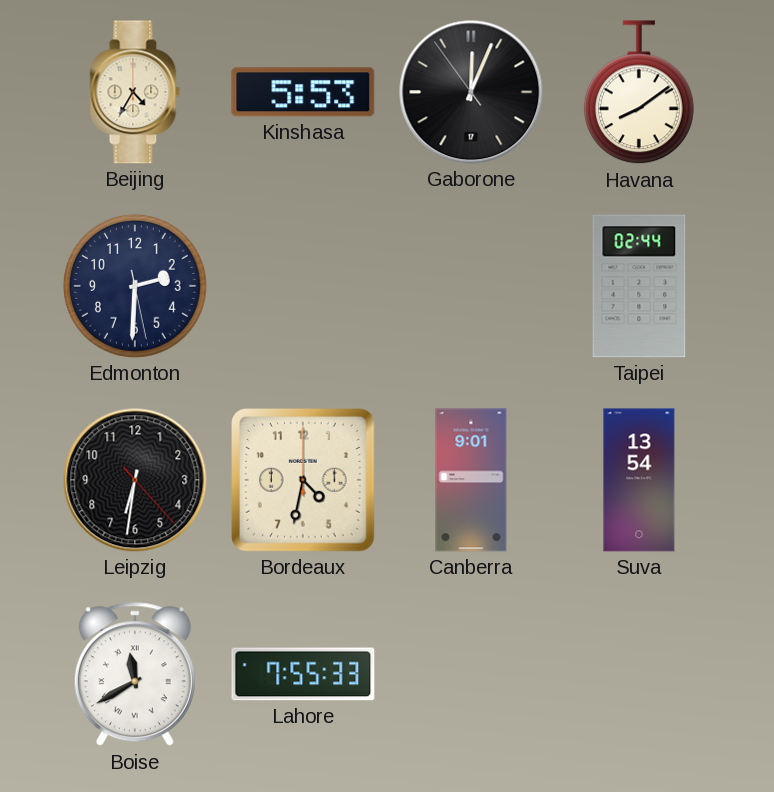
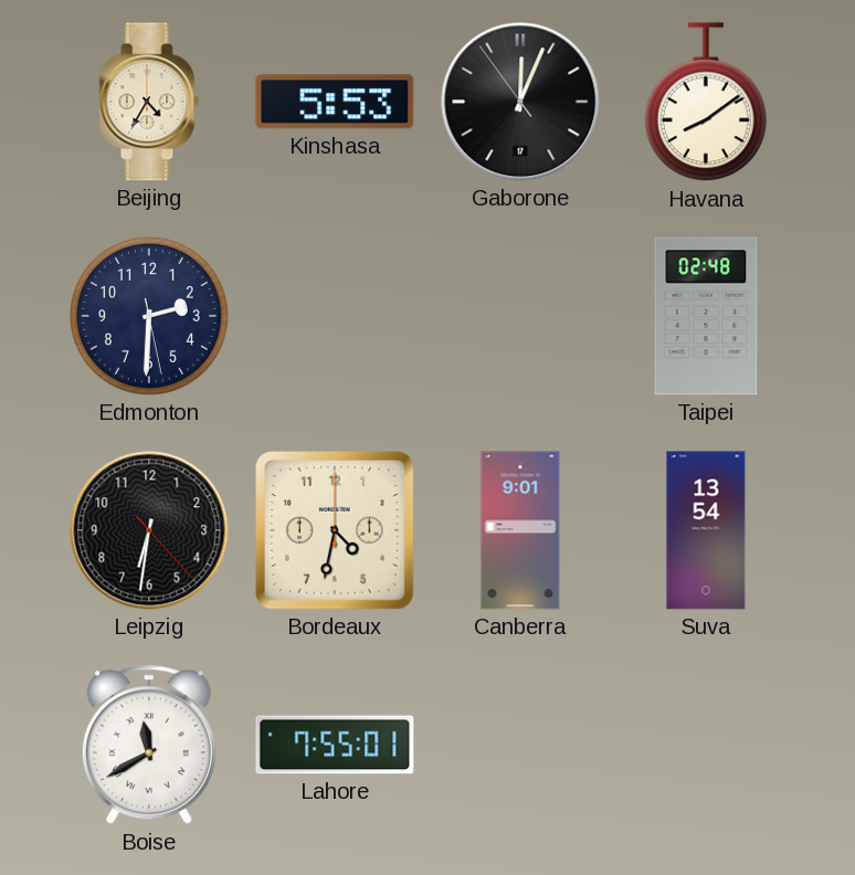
Taipei: 02:44 -> 02:48 (706, 316)
Lahore: 7:55:33 -> 7:55:01 (335, 745)
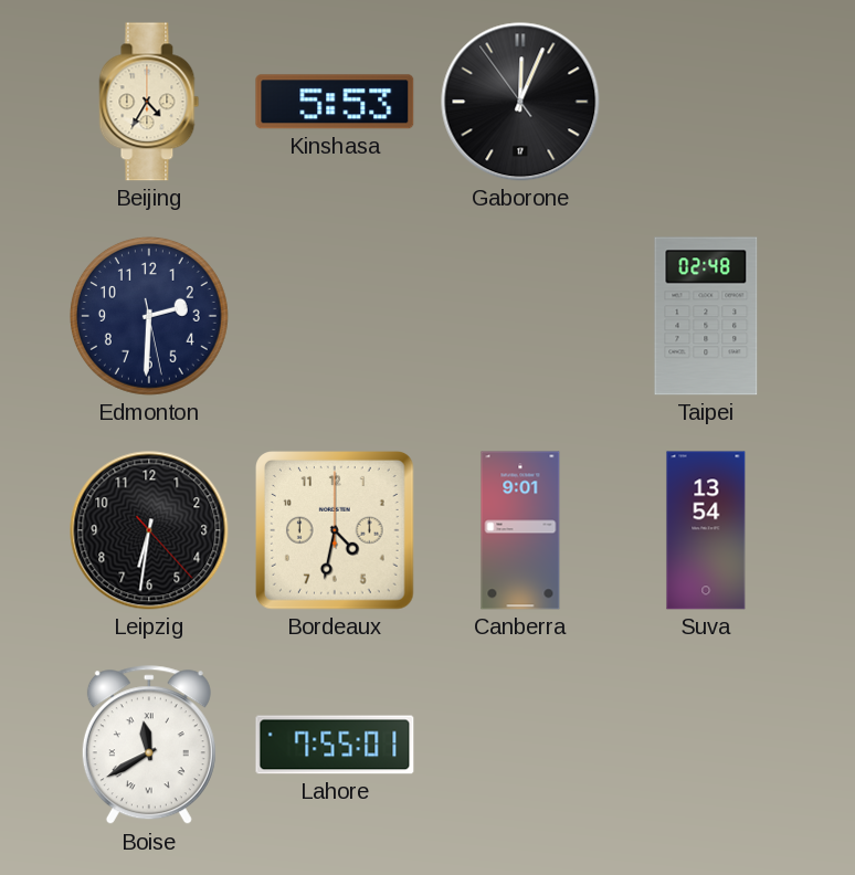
Havana: 8:09 -> none (706, 103)
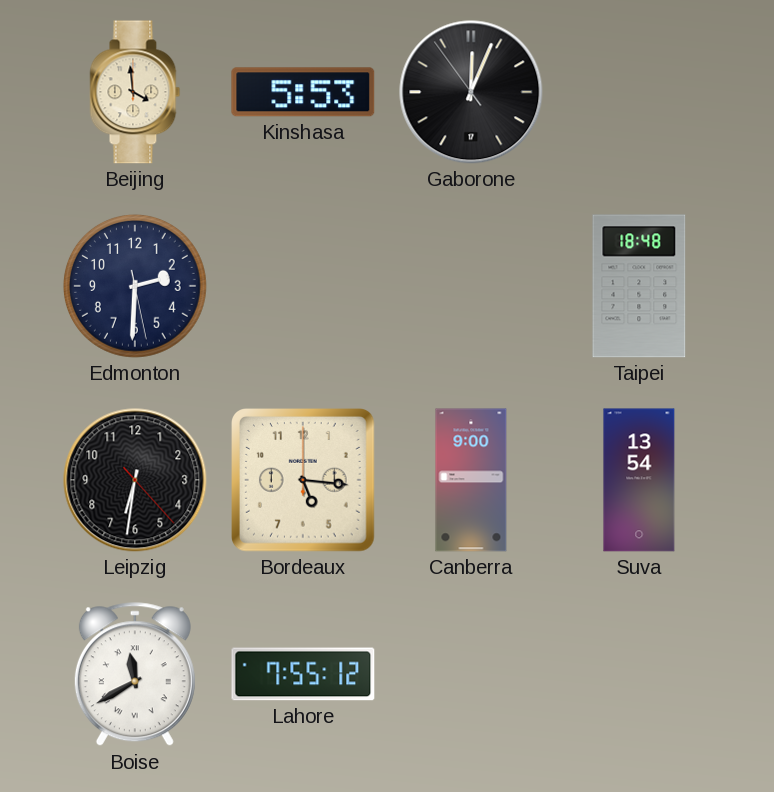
Beijing: 4:35 -> 3:59 (135, 92)
Taipei: 02:48 -> 18:48 (639, 286)
Bordeaux: 4:32 -> 5:16 (304, 481)
Canberra: 9:01 -> 9:00 (471, 480)
Lahore: 7:55:01 -> 7:55:12 (303, 674)
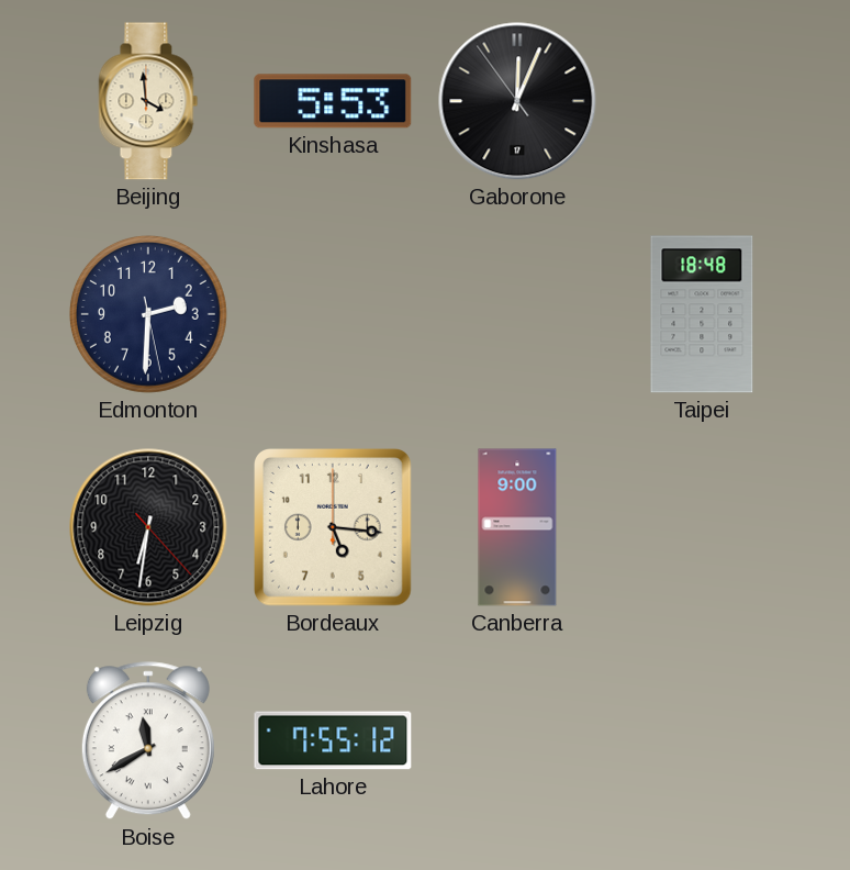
Suva: 13:54 -> none (639, 480)
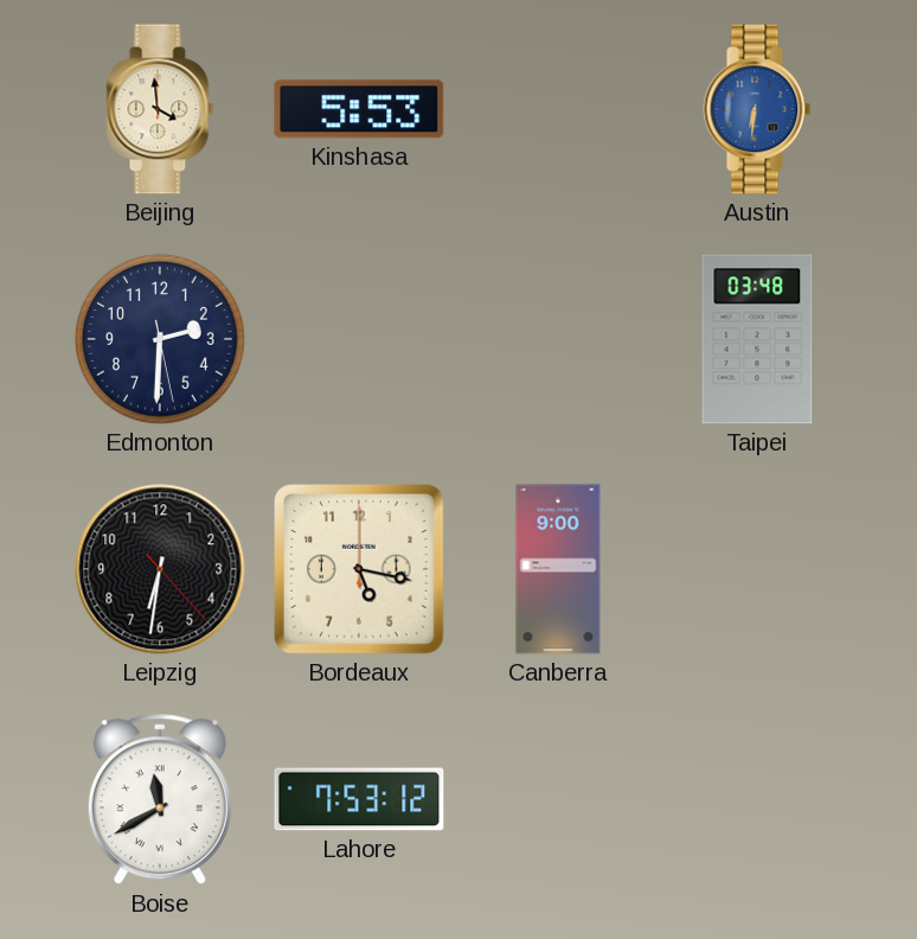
Gaborone: 12:03 -> none (517, 101)
Austin: none -> 6:31 (757, 109)
Taipei: 18:48 -> 03:48 (757, 339)
Bordeaux: 5:16 -> 5:17 (360, 570)
Lahore: 7:55 -> 7:53 (359, 799)
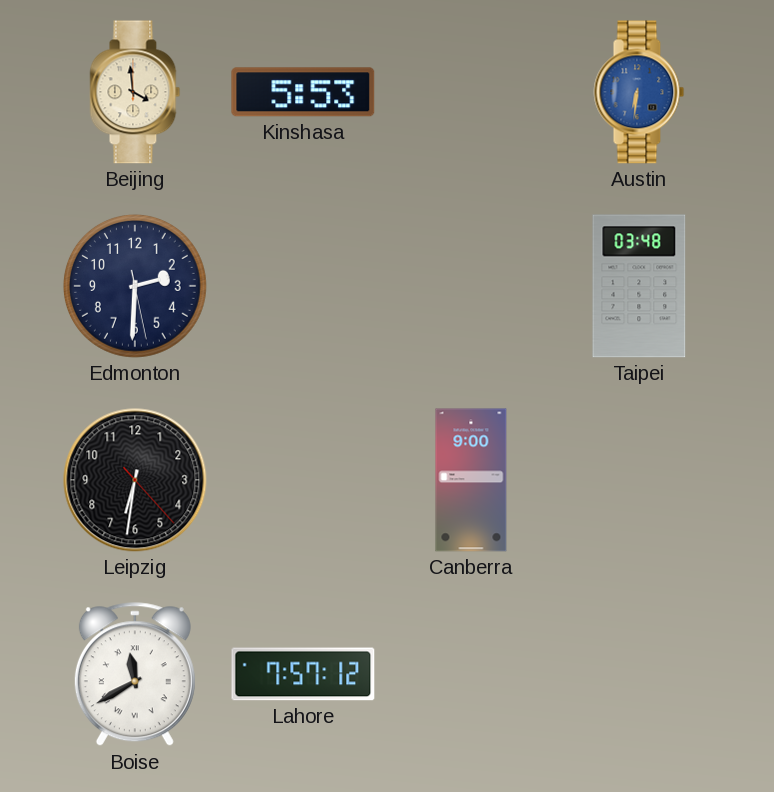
Bordeaux: 5:17 -> none (360, 570)
Lahore: 7:53 -> 7:57 (303, 674)
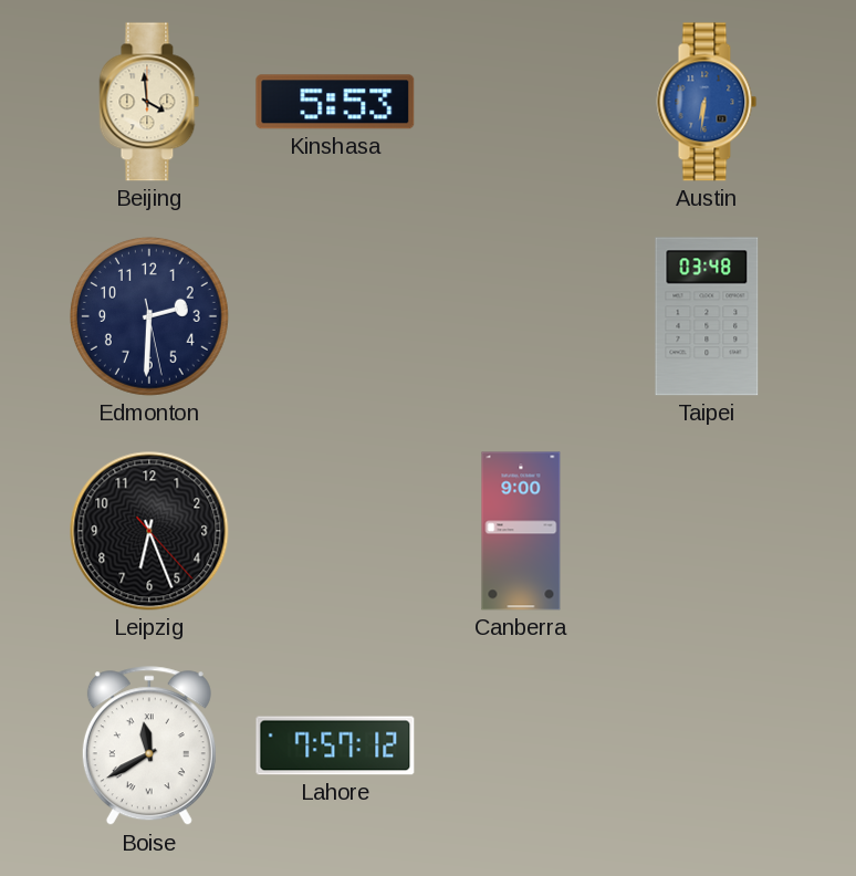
Leipzig: 6:31 -> 6:26 (149, 531)
